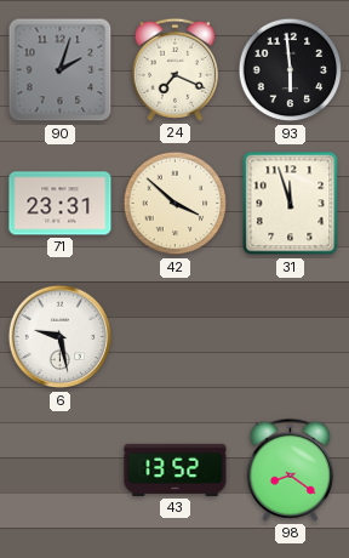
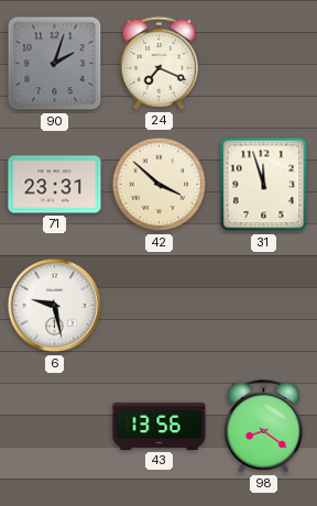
93: 5:59 -> none (291, 70)
43: 13:52 -> 13:56 (160, 426)
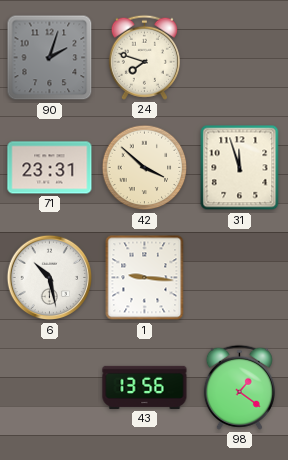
24: 7:19 -> 7:48 (144, 57)
6: 9:28 -> 10:28 (50, 278)
1: none -> 9:16 (145, 278)
98: 8:21 -> 1:21 (239, 387)
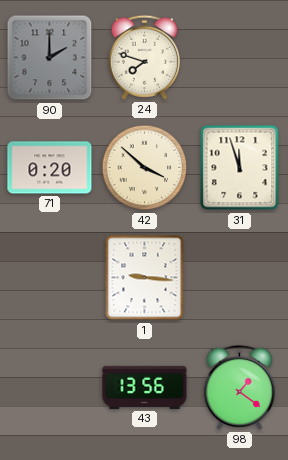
90: 2:03 -> 2:00 (50, 58)
71: 23:31 -> 0:20 (50, 168)
6: 10:28 -> none (50, 278)
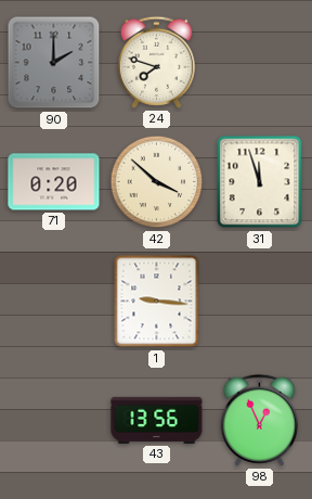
98: 1:21 -> 12:56 (259, 420)
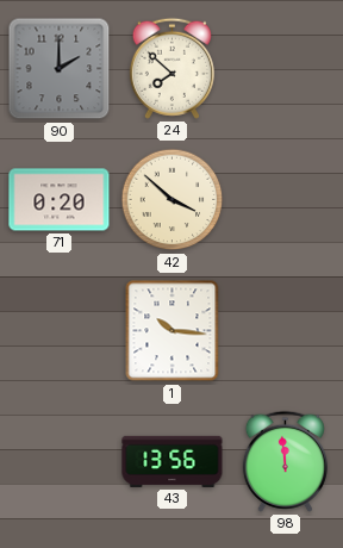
24: 7:48 -> 7:52 (171, 68)
31: 11:57 -> none (260, 182)
1: 9:16 -> 10:16 (173, 331)
98: 12:56 -> 11:59 (285, 461)
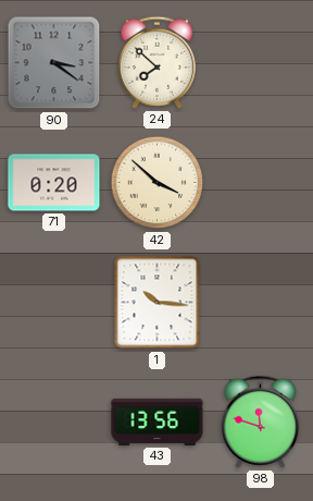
90: 2:00 -> 3:21 (54, 63)
98: 11:59 -> 11:48 (260, 421)
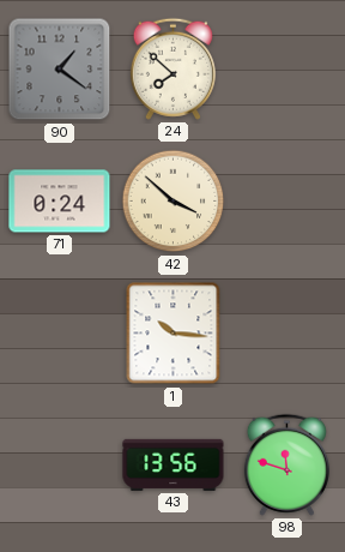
90: 3:21 -> 1:21 (60, 70)
71: 0:20 -> 0:24 (60, 202)
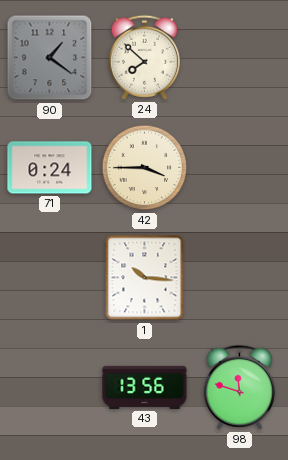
42: 3:52 -> 3:45 (145, 168)
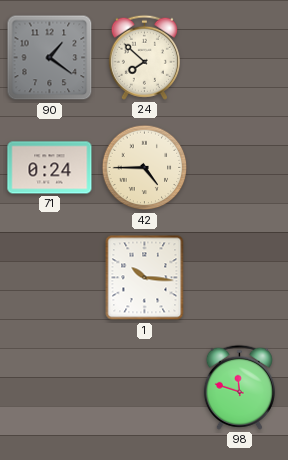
42: 3:45 -> 4:45 (145, 168)
43: 13:56 -> none (145, 387)
